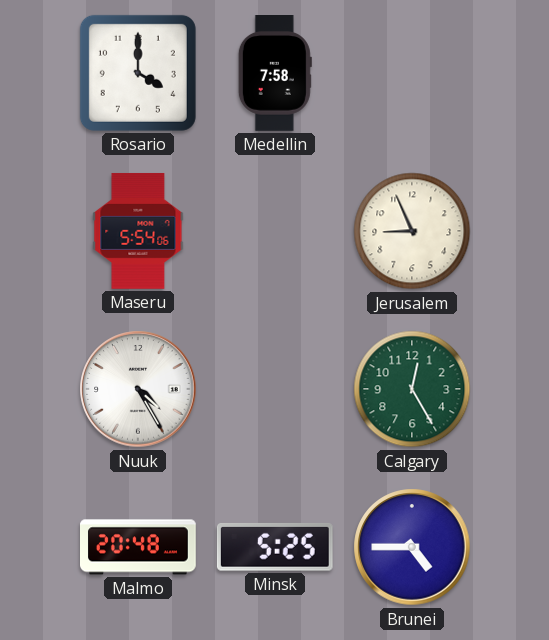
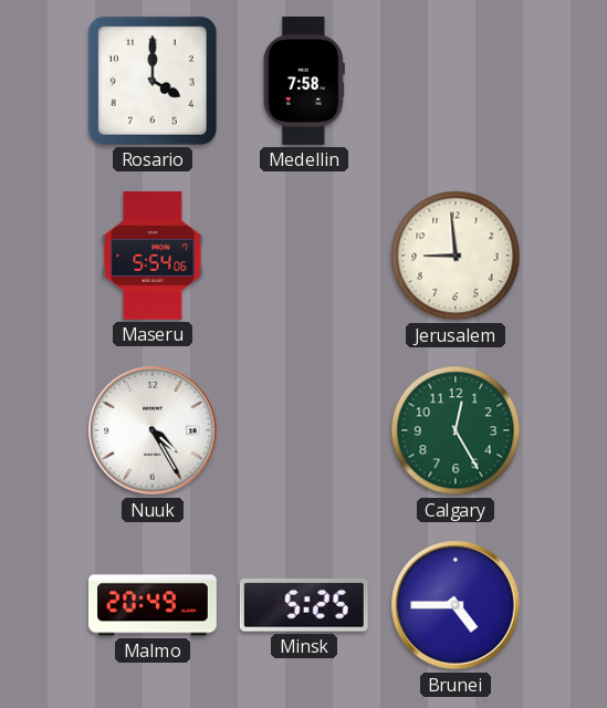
Jerusalem: 8:56 -> 8:59 (456, 256)
Malmo: 20:48 -> 20:49 (154, 605)
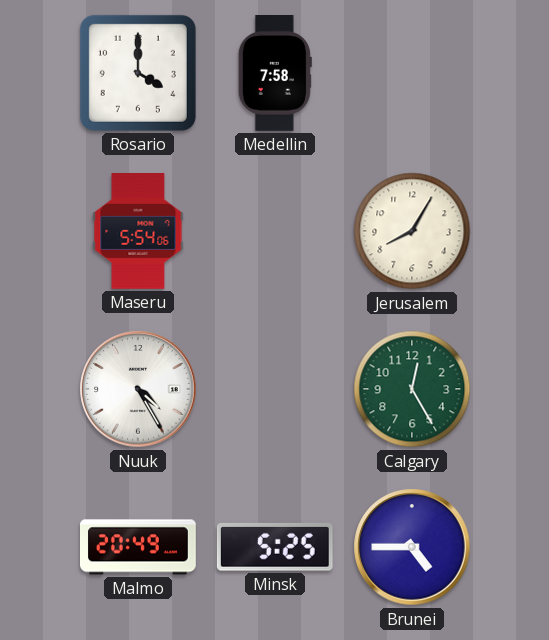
Jerusalem: 8:59 -> 8:05 (412, 231)
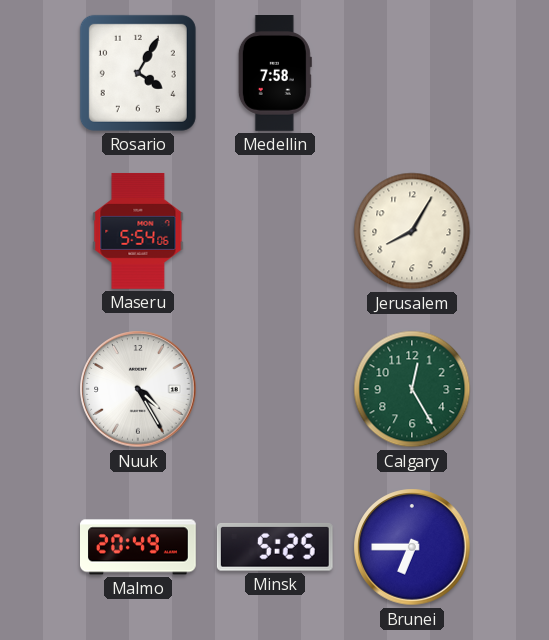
Rosario: 4:00 -> 4:05 (138, 73)
Brunei: 4:45 -> 6:45 (412, 547)
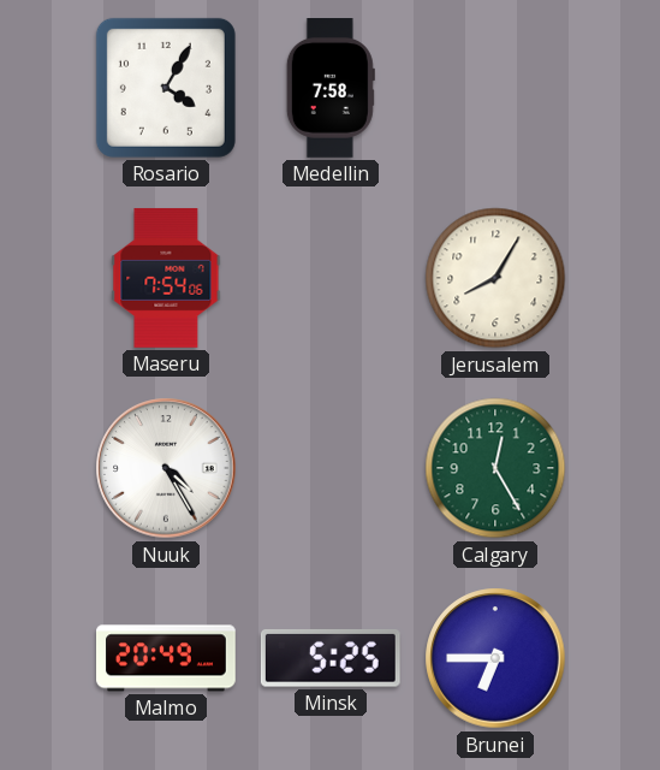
Maseru: 5:54 -> 7:54 (166, 278)
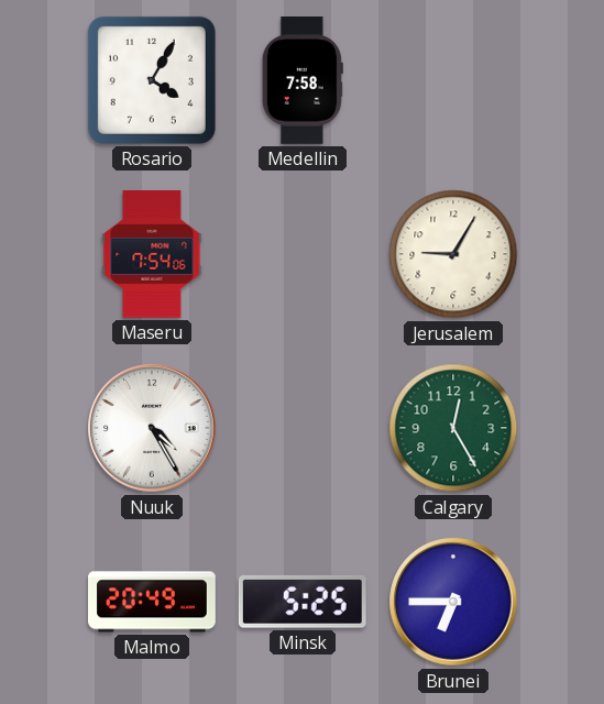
Jerusalem: 8:05 -> 9:05 (453, 254)
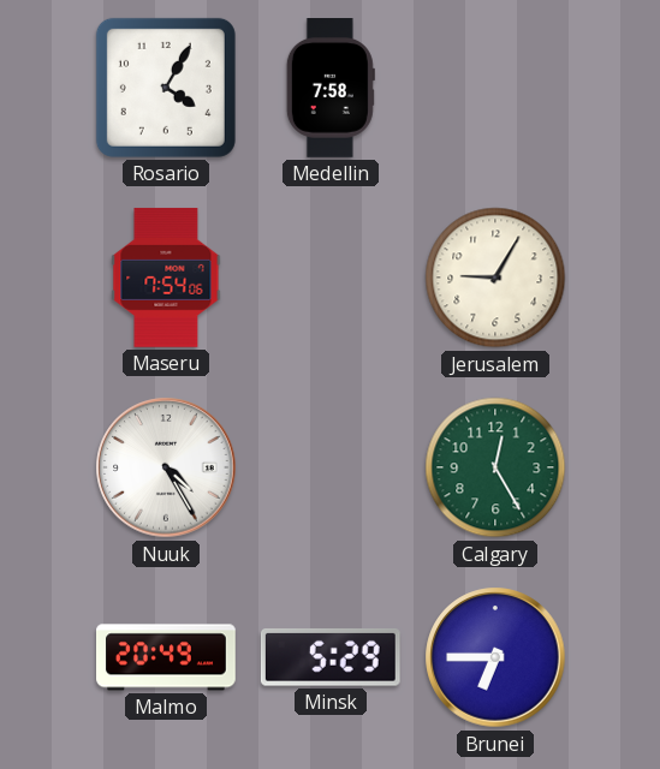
Minsk: 5:25 -> 5:29 (331, 657)
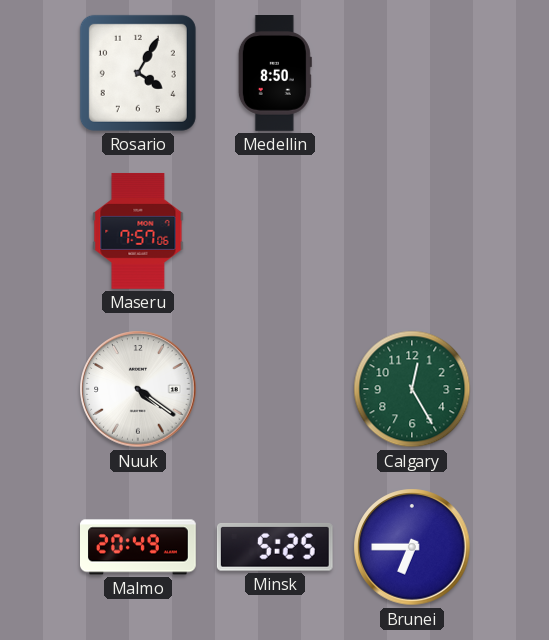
Medellin: 7:58 -> 8:50 (275, 74)
Maseru: 7:54 -> 7:57 (138, 231)
Jerusalem: 9:05 -> none (495, 278)
Nuuk: 4:25 -> 4:21 (138, 389)
Minsk: 5:29 -> 5:25 (275, 547)
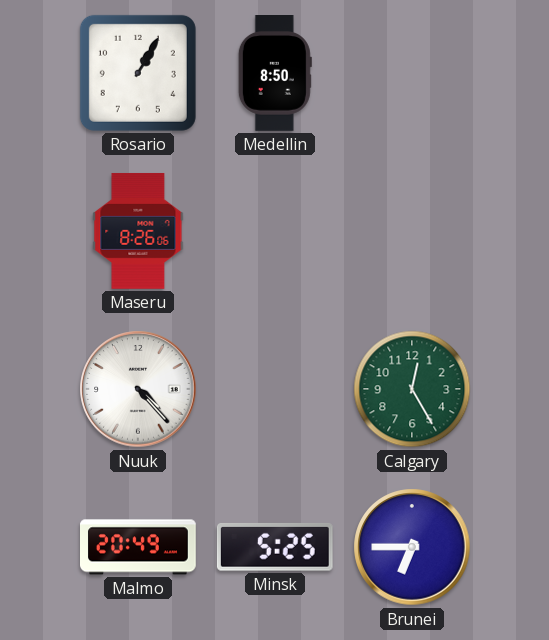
Rosario: 4:05 -> 1:05 (138, 73)
Maseru: 7:57 -> 8:26 (138, 231)
Nuuk: 4:21 -> 4:23 (138, 389)
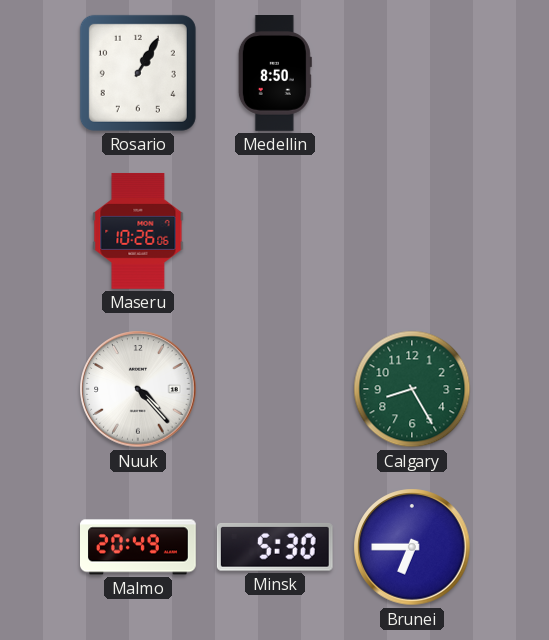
Maseru: 8:26 -> 10:26 (138, 231)
Calgary: 12:25 -> 8:25 (412, 389)
Minsk: 5:25 -> 5:30 (275, 547)
